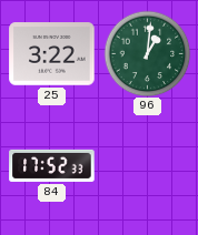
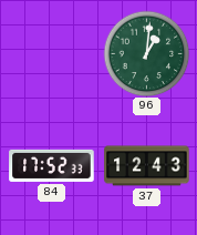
25: 3:22 -> none (52, 54)
37: none -> 12:43 (147, 166)
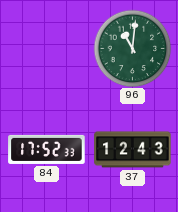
96: 1:01 -> 11:01 (132, 48)
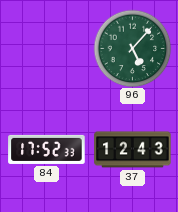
96: 11:01 -> 5:07 (132, 48)
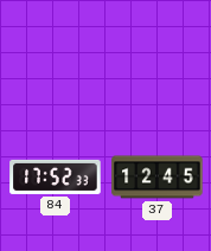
96: 5:07 -> none (132, 48)
37: 12:43 -> 12:45 (158, 178)
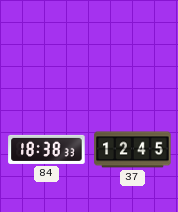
84: 17:52 -> 18:38 (47, 149)
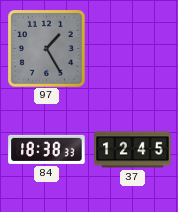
97: none -> 1:25 (47, 49)
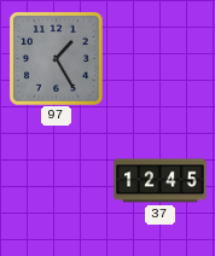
84: 18:38 -> none (47, 149)
